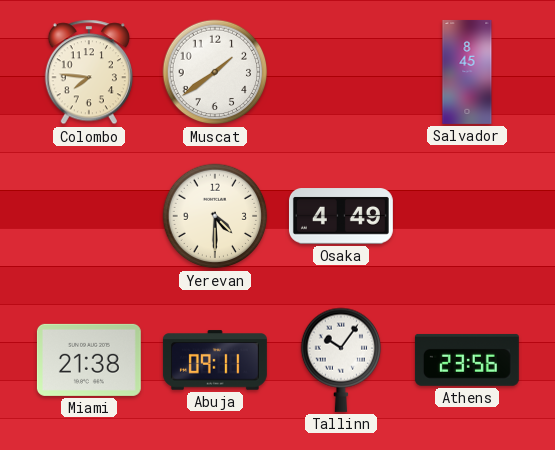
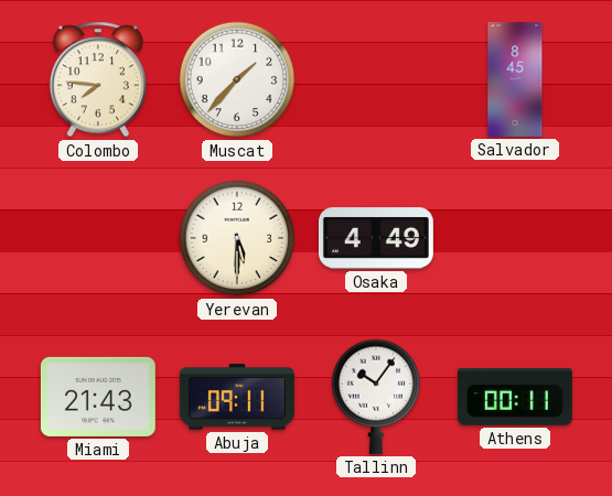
Muscat: 1:39 -> 1:37 (237, 79)
Yerevan: 4:30 -> 5:30 (237, 238)
Miami: 21:38 -> 21:43 (98, 397)
Athens: 23:56 -> 00:11 (515, 397)
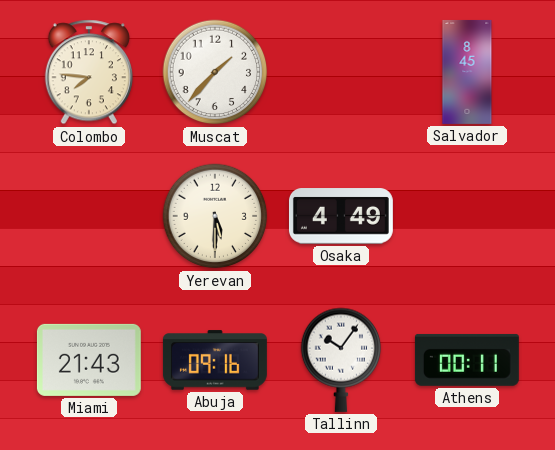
Abuja: 09:11 -> 09:16 (215, 360)
